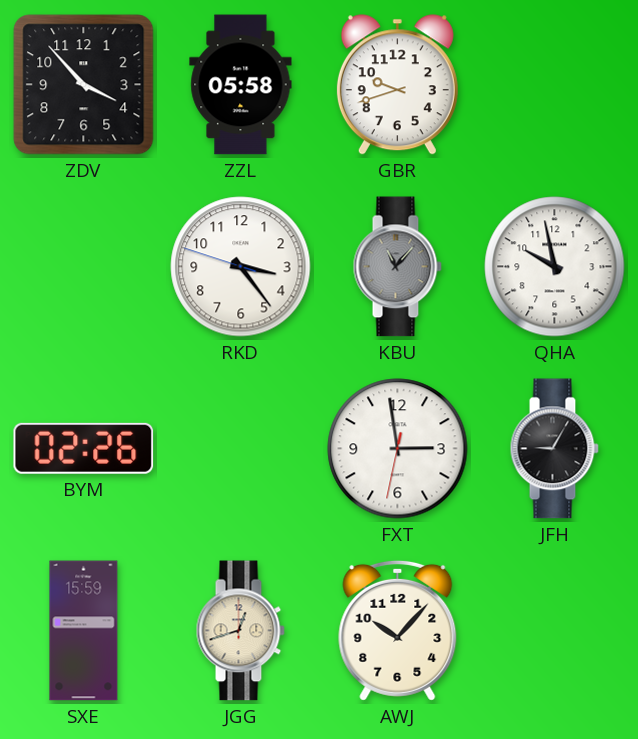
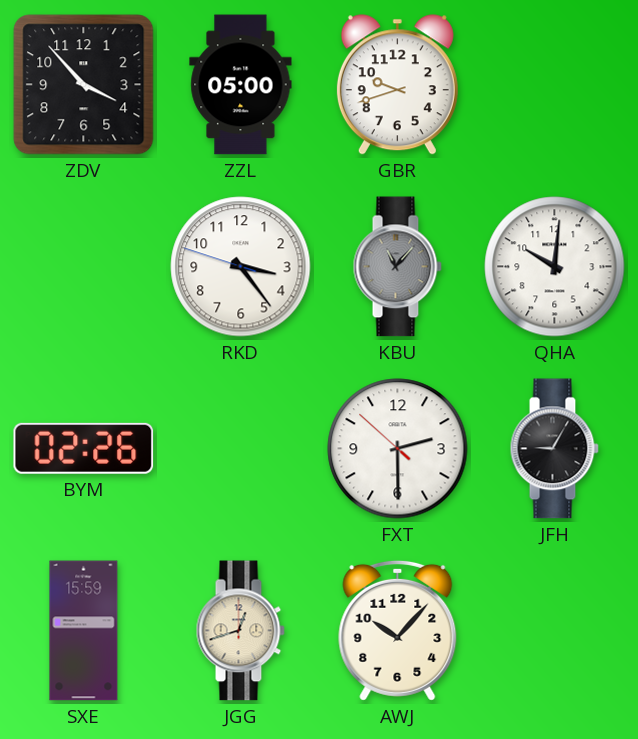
ZZL: 05:58 -> 05:00 (241, 85)
QHA: 9:58 -> 10:01 (555, 267)
FXT: 2:58 -> 2:29 (398, 449)
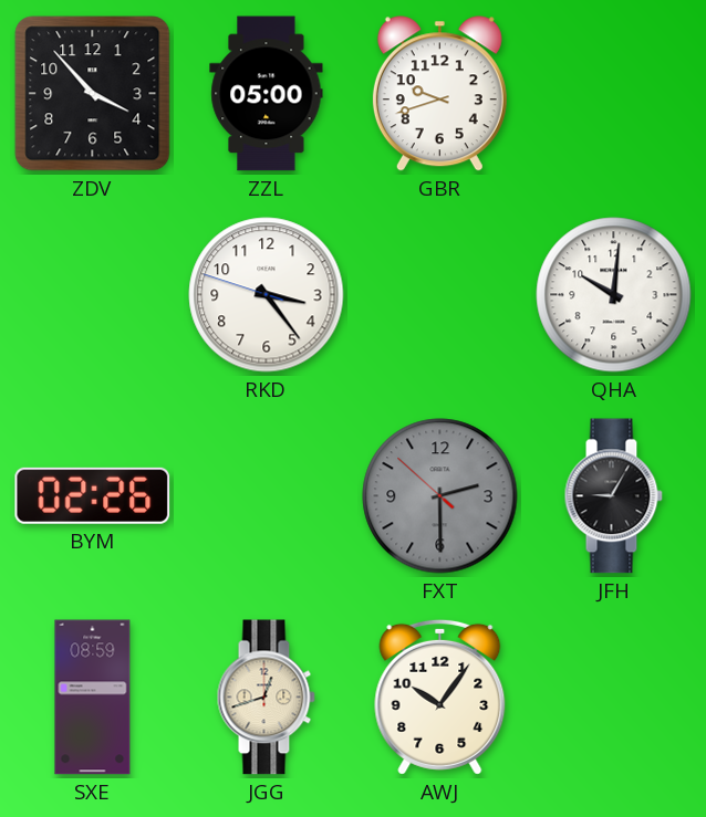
KBU: 11:07 -> none (397, 267)
FXT dial: white -> grey (440, 496)
SXE: 15:59 -> 08:59 (93, 698)
AWJ: 10:07 -> 10:06 (440, 696)
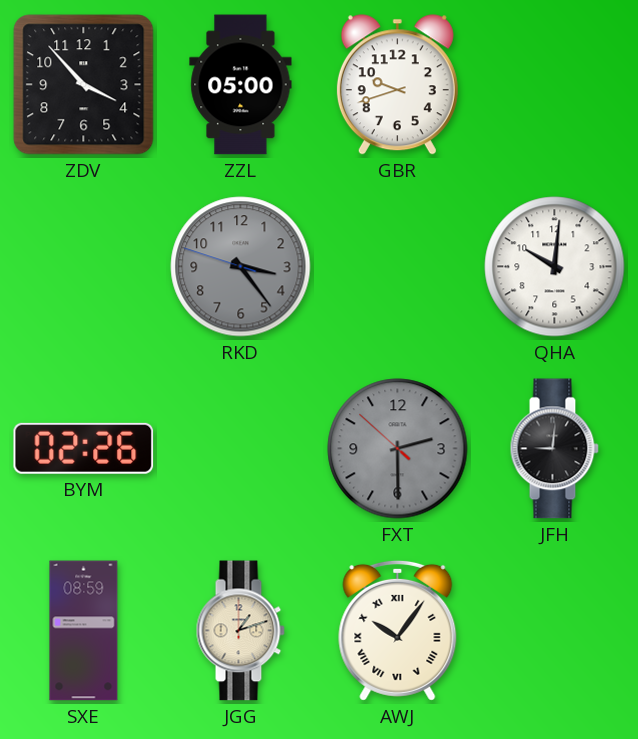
RKD dial: white -> grey (241, 267)
JFH: 9:05 -> 9:01 (554, 449)
JGG: 12:42 -> 1:12 (240, 631)
AWJ numerals: Arabic -> Roman (398, 630)
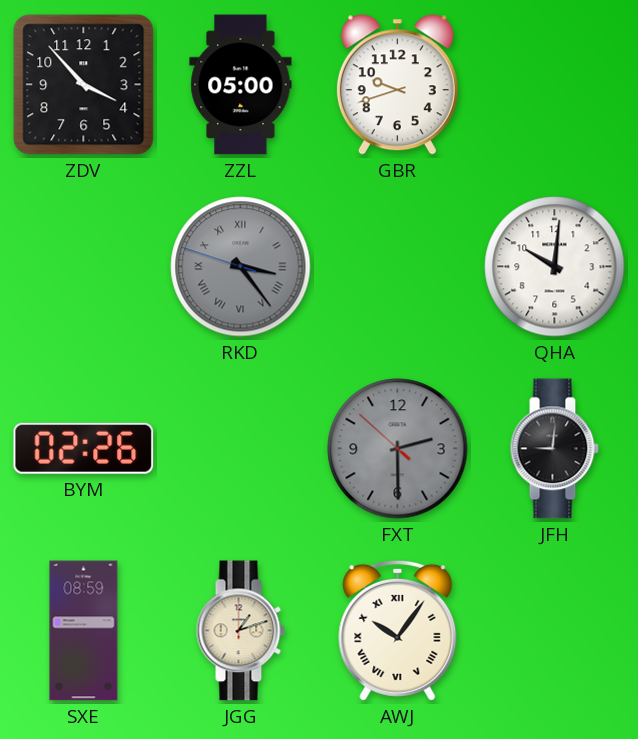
RKD numerals: Arabic -> Roman (241, 267)
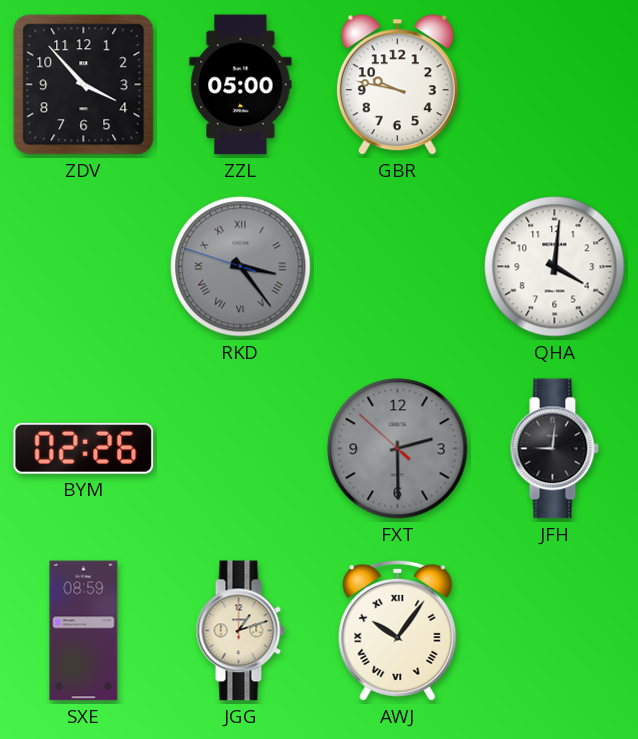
GBR: 9:42 -> 9:47 (397, 85)
QHA: 10:01 -> 4:01 (555, 267)
